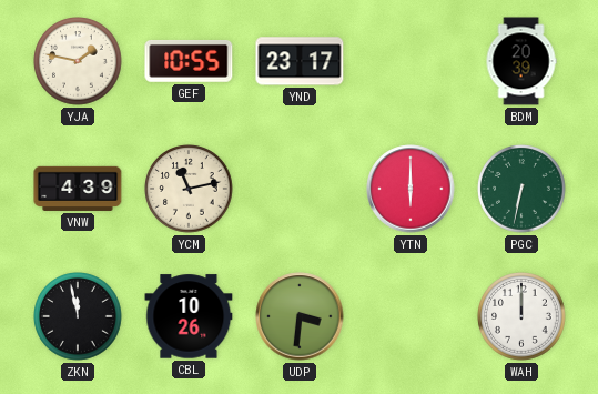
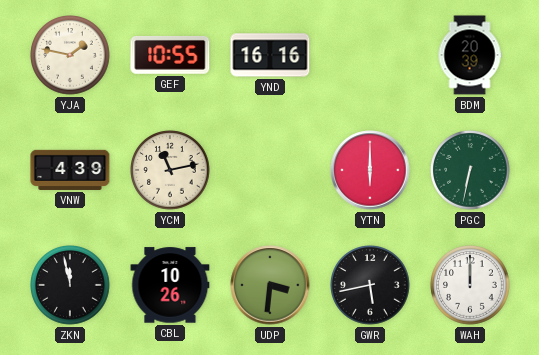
YND: 23:17 -> 16:16 (270, 55)
GWR: none -> 5:43 (370, 285)
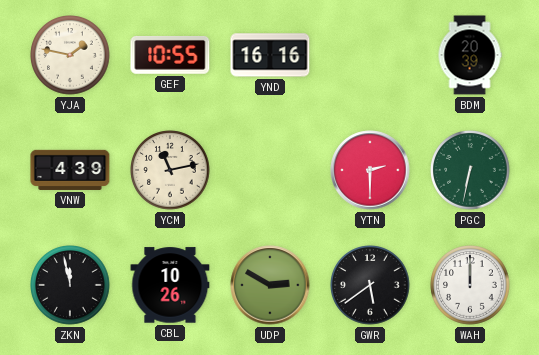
YTN: 6:00 -> 2:30 (370, 170)
UDP: 3:31 -> 2:50 (270, 285)
GWR: 5:43 -> 5:39 (370, 285)
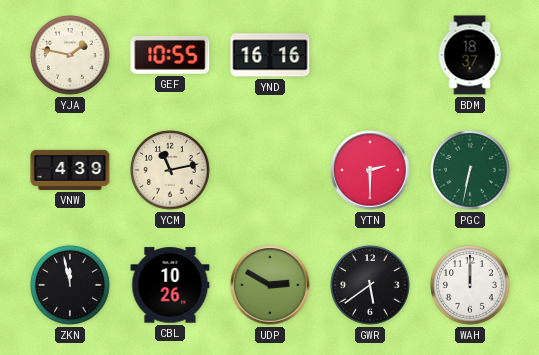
BDM: 20:39 -> 18:37 (470, 55)
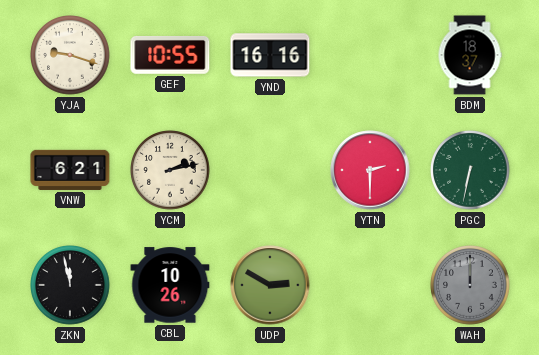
YJA: 1:47 -> 9:18 (70, 55)
VNW: 4:39 -> 6:21 (70, 170)
YCM: 11:13 -> 2:13 (170, 170)
GWR: 5:39 -> none (370, 285)
WAH dial: white -> grey (470, 285)
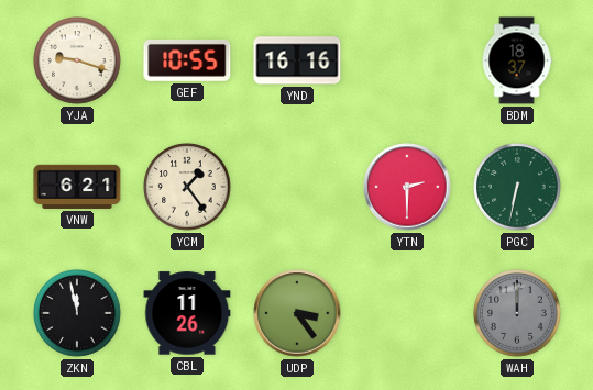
YCM: 2:13 -> 1:24 (187, 187)
CBL: 10:26 -> 11:26 (187, 313)
UDP: 2:50 -> 3:24 (297, 313)
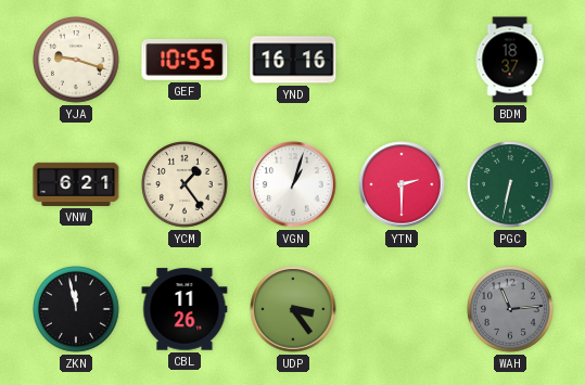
VGN: none -> 1:03 (293, 184)
WAH: 12:00 -> 11:14 (510, 309)
